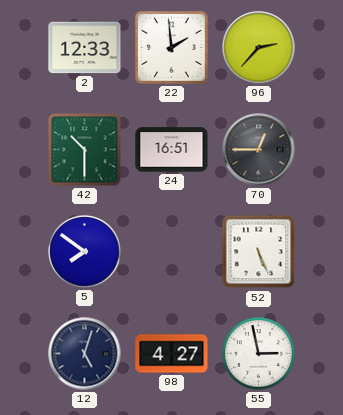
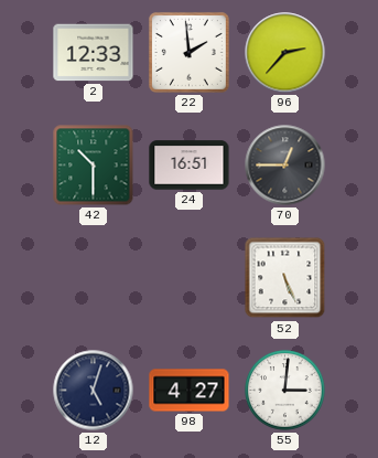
5: 7:51 -> none (85, 252)
55: 2:58 -> 3:01 (285, 391)
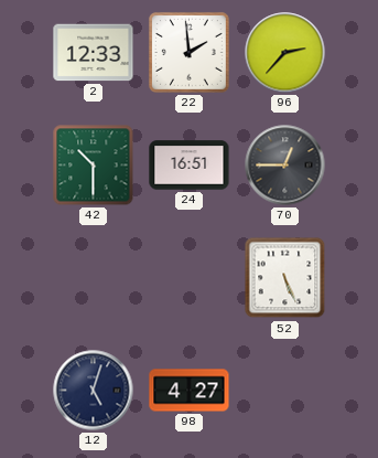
55: 3:01 -> none (285, 391)
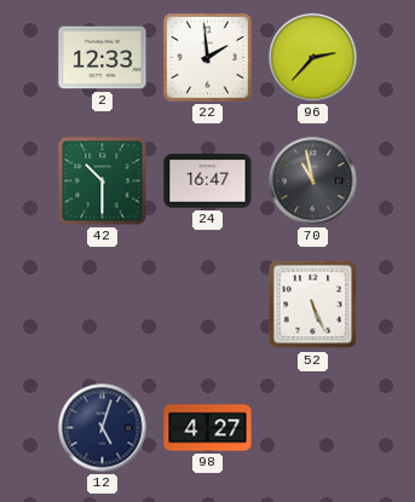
24: 16:51 -> 16:47 (208, 181)
70: 12:45 -> 10:58 (313, 181)
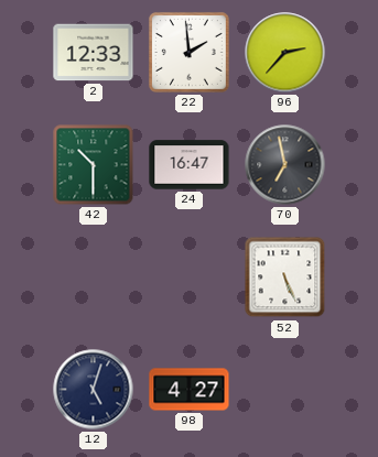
70: 10:58 -> 6:58 (285, 165)
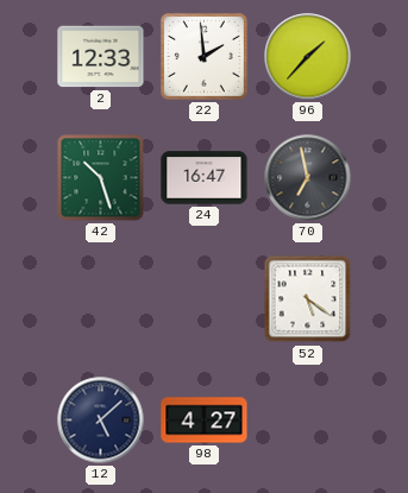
96: 2:37 -> 1:37 (308, 57)
42: 10:30 -> 10:27 (101, 178)
52: 5:26 -> 5:21 (308, 299)
12: 5:03 -> 5:08 (101, 421)
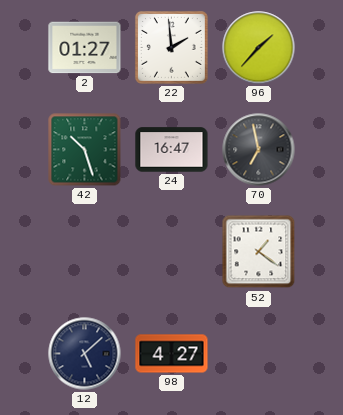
2: 12:33 -> 01:27 (85, 48)
52: 5:21 -> 1:21 (259, 252)
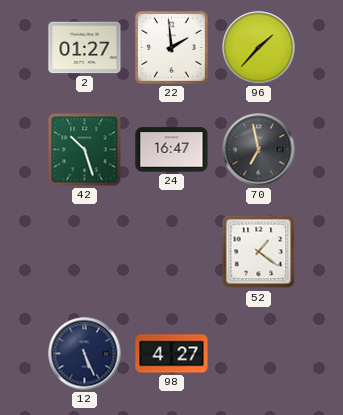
12: 5:08 -> 5:26 (85, 354)
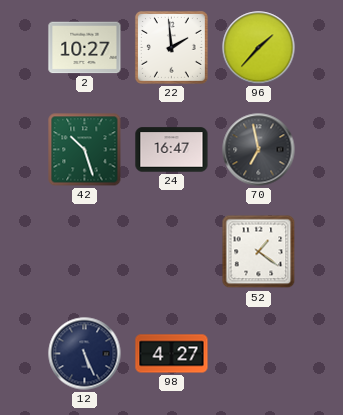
2: 01:27 -> 10:27 (85, 48)
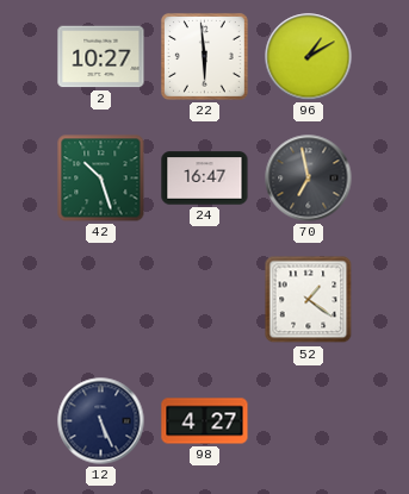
22: 1:59 -> 5:59 (205, 57)
96: 1:37 -> 1:10 (309, 57)
